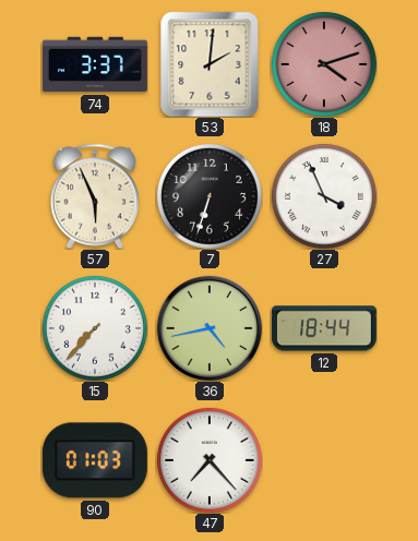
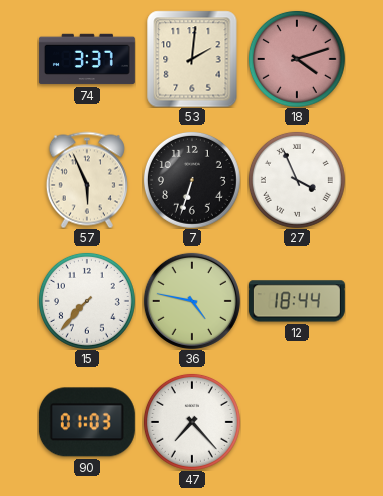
36: 4:43 -> 4:47 (192, 301)
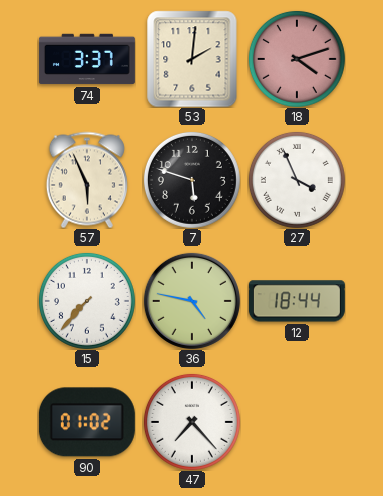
7: 6:33 -> 5:48 (192, 180)
90: 01:03 -> 01:02 (87, 422)
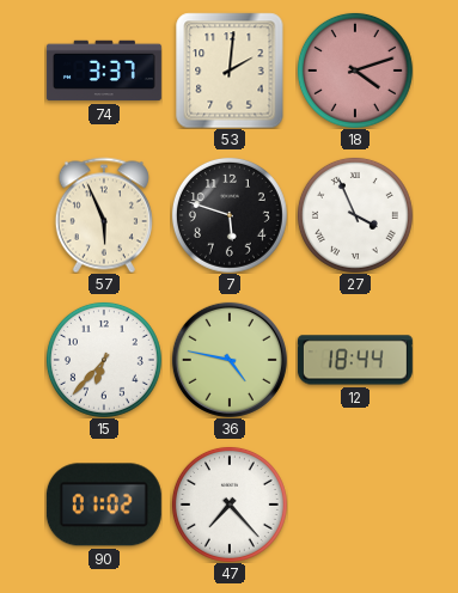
15: 7:37 -> 6:37 (104, 360)
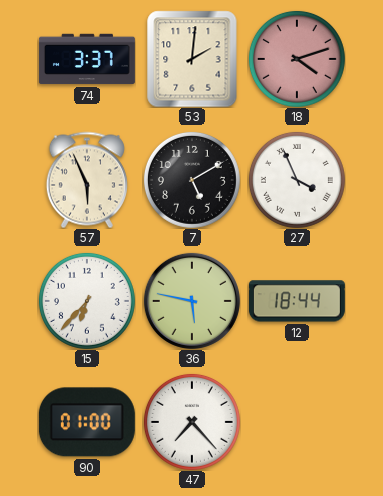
7: 5:48 -> 5:10 (192, 180)
36: 4:47 -> 5:47 (192, 301)
90: 01:02 -> 01:00 (87, 422)
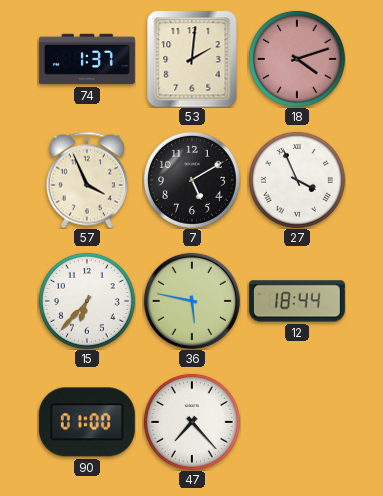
74: 3:37 -> 1:37 (87, 59)
57: 5:56 -> 3:56 (87, 180)
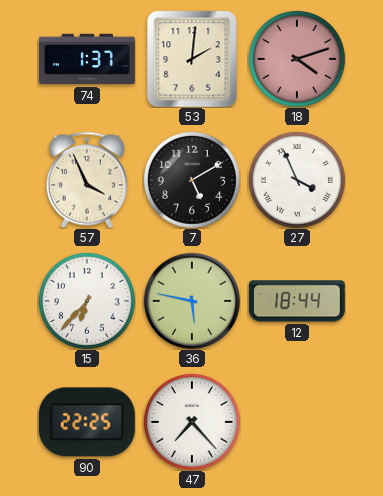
90: 01:00 -> 22:25 (87, 422)
